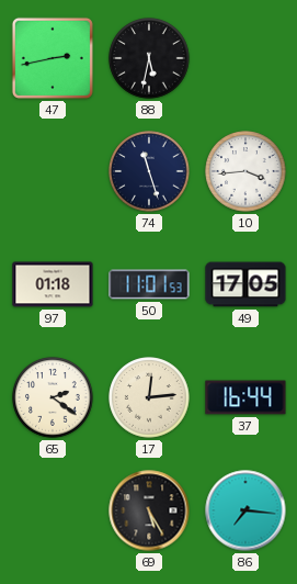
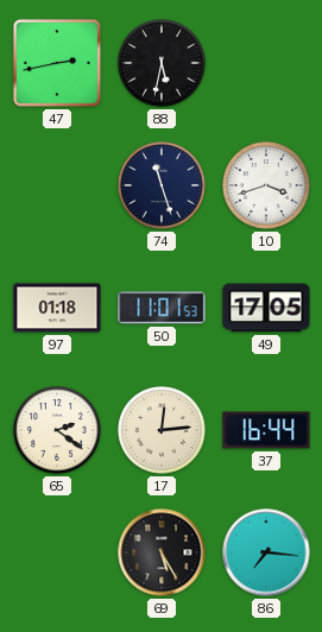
10: 3:44 -> 3:42 (266, 185)
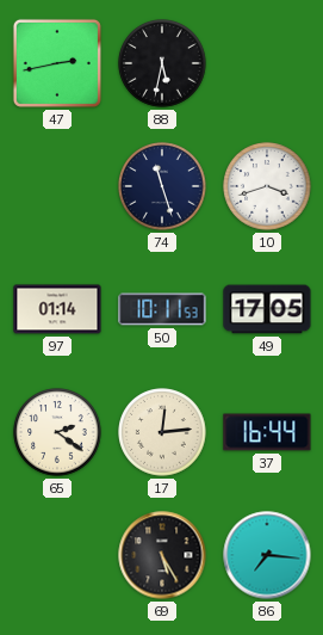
97: 01:18 -> 01:14 (57, 309)
50: 11:01 -> 10:11 (162, 309)
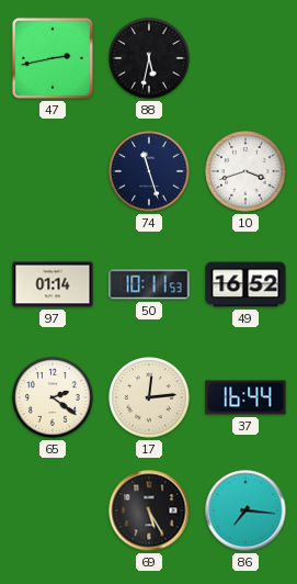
49: 17:05 -> 16:52 (245, 284)
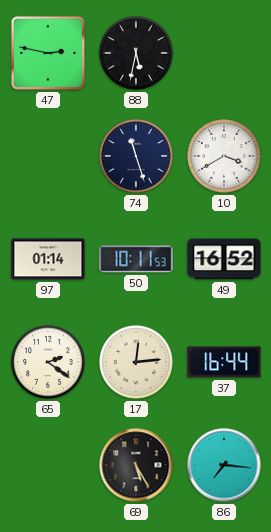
47: 2:43 -> 2:47 (48, 53)
10: 3:42 -> 3:40 (224, 156)
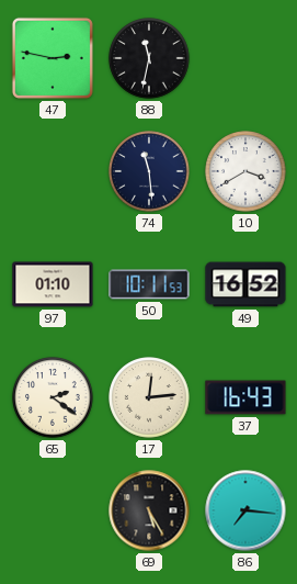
88: 5:32 -> 11:32 (149, 58)
74: 11:27 -> 11:29 (149, 171)
97: 01:14 -> 01:10 (53, 284)
37: 16:44 -> 16:43 (245, 397)
